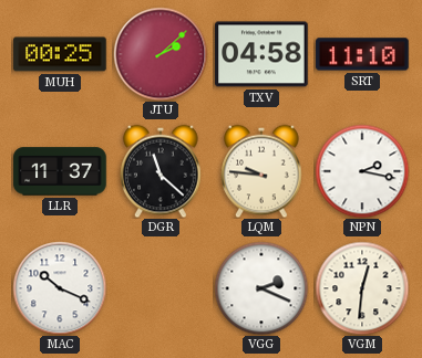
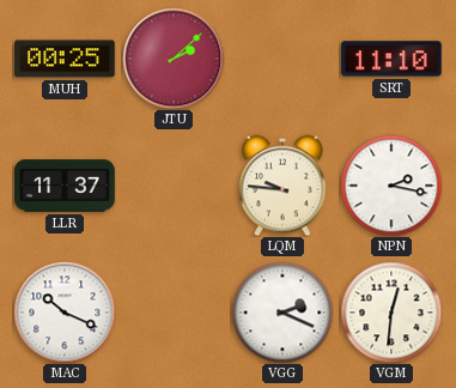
TXV: 04:58 -> none (261, 54)
DGR: 11:22 -> none (161, 171)
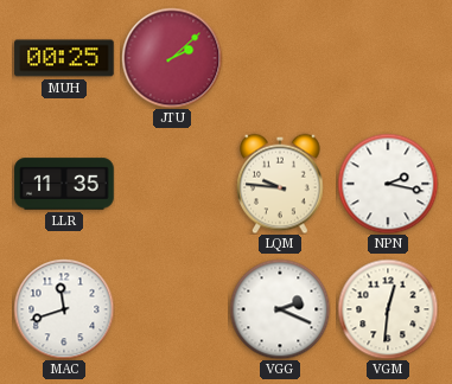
SRT: 11:10 -> none (391, 59)
LLR: 11:37 -> 11:35 (64, 184)
MAC: 10:19 -> 11:42 (64, 309)
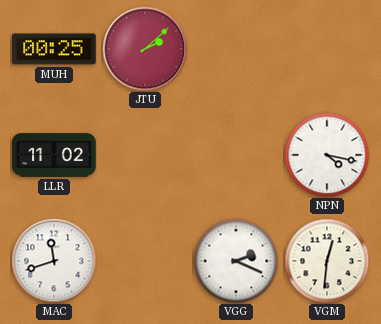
LLR: 11:35 -> 11:02 (54, 155)
LQM: 9:46 -> none (280, 184)
NPN: 2:17 -> 4:17 (327, 155)
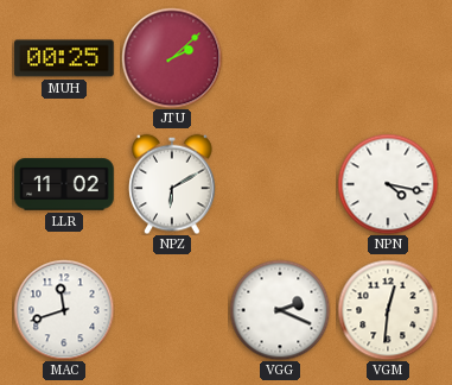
NPZ: none -> 6:10 (172, 184)
